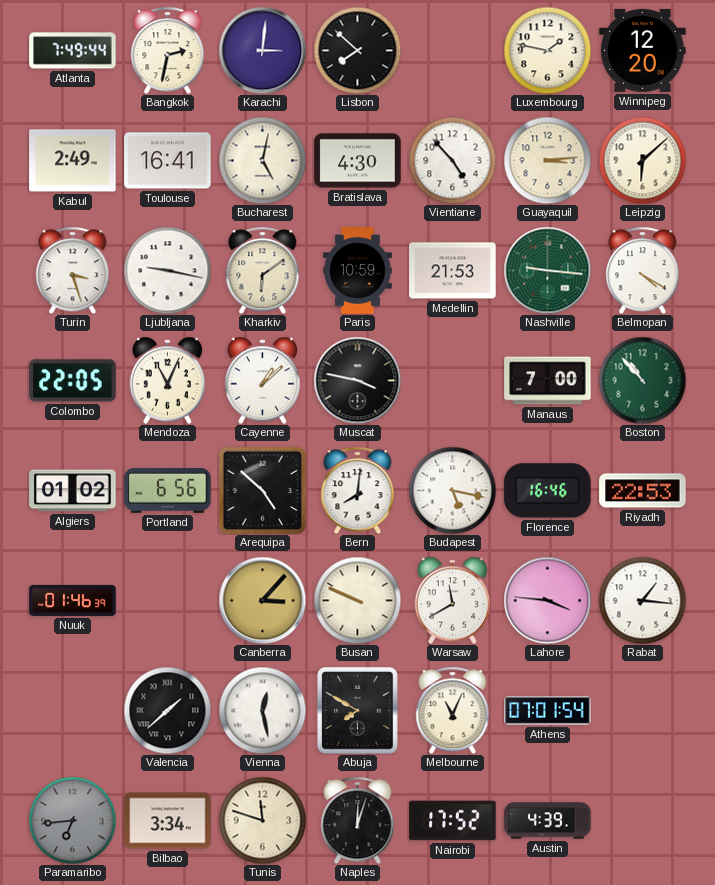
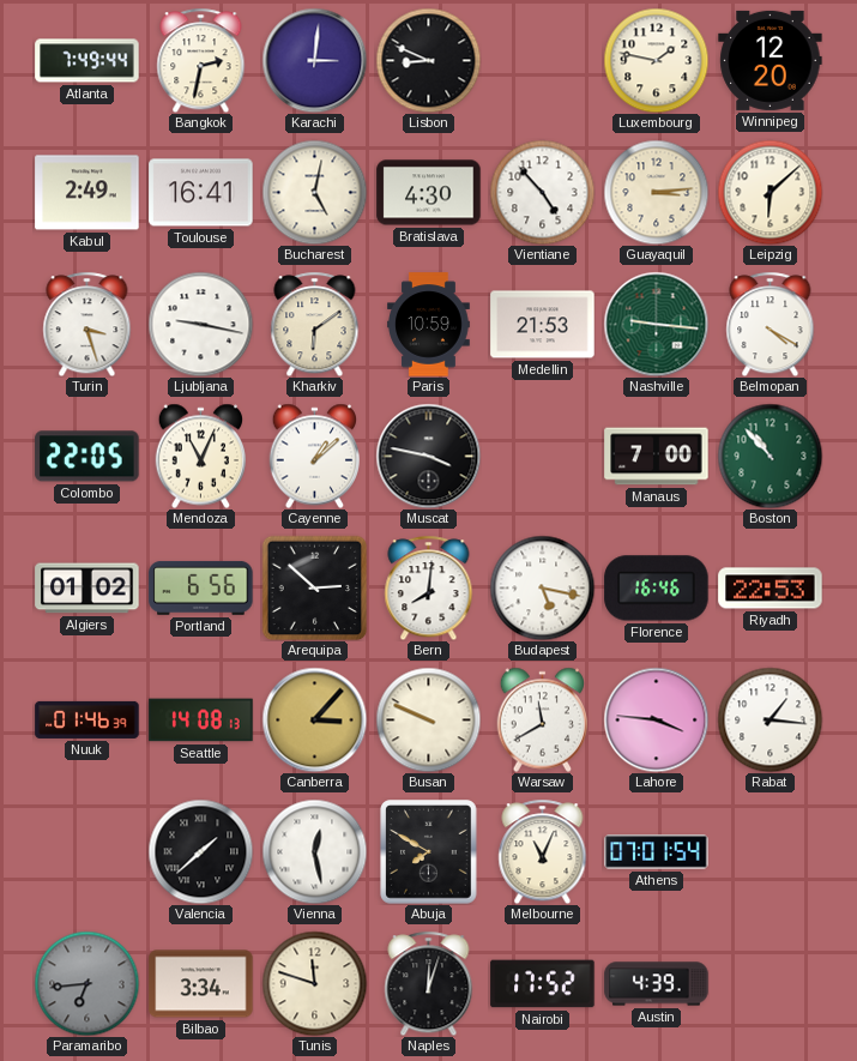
Lisbon: 7:52 -> 8:49 (428, 60)
Arequipa: 4:52 -> 2:52 (314, 587)
Seattle: none -> 14:08 (201, 721)
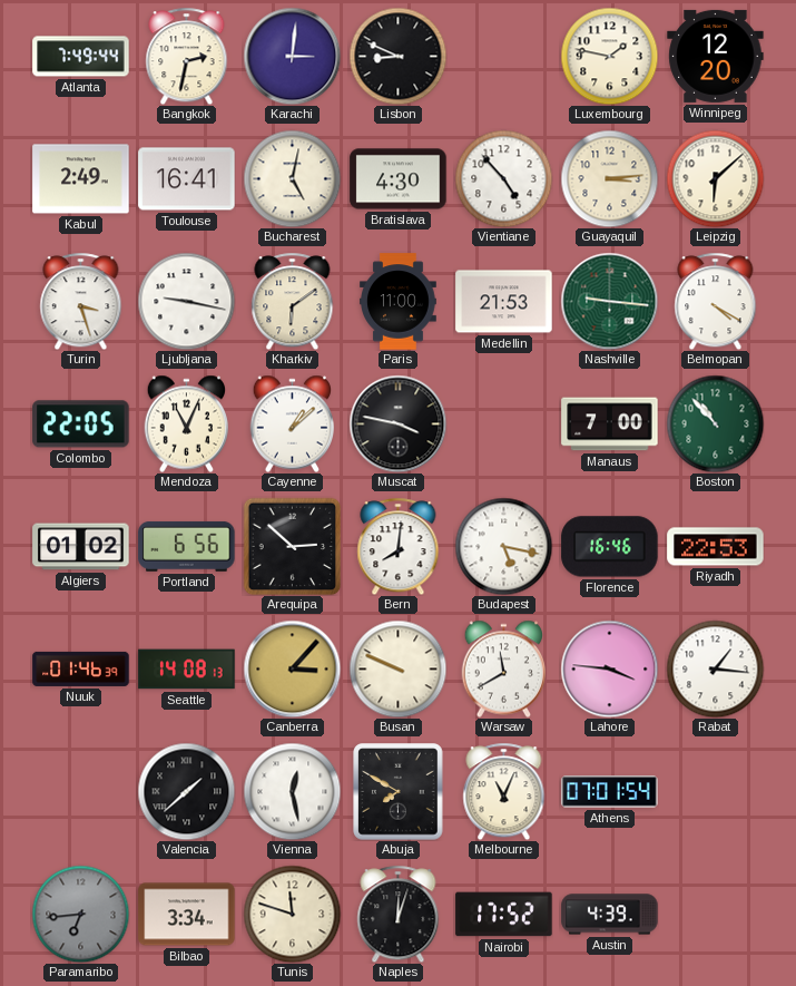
Paris: 10:59 -> 11:00 (399, 302)
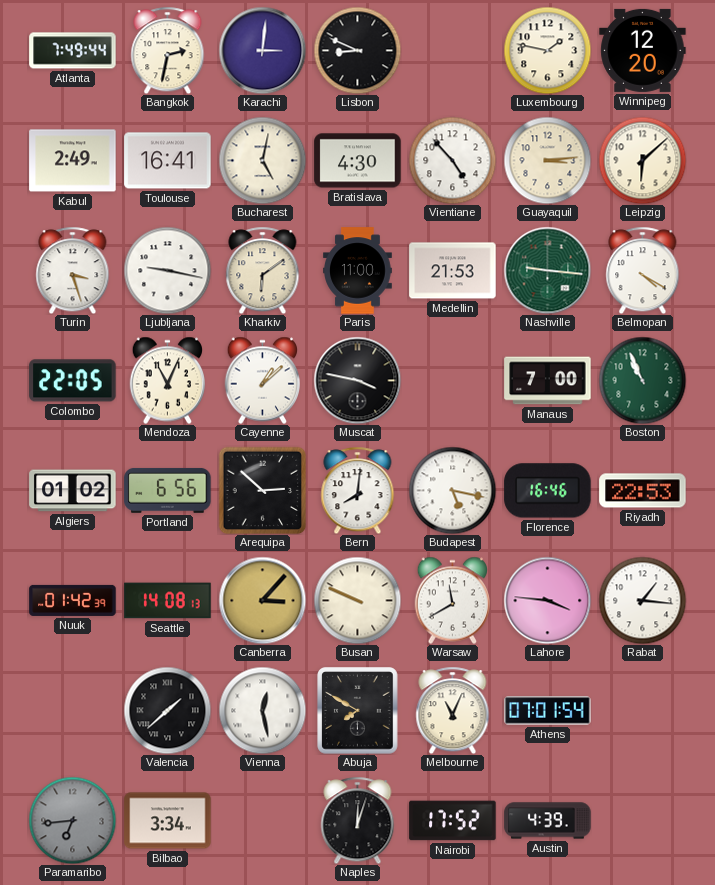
Boston: 10:53 -> 10:56 (642, 380)
Nuuk: 01:46 -> 01:42 (73, 600)
Tunis: 11:48 -> none (292, 914)
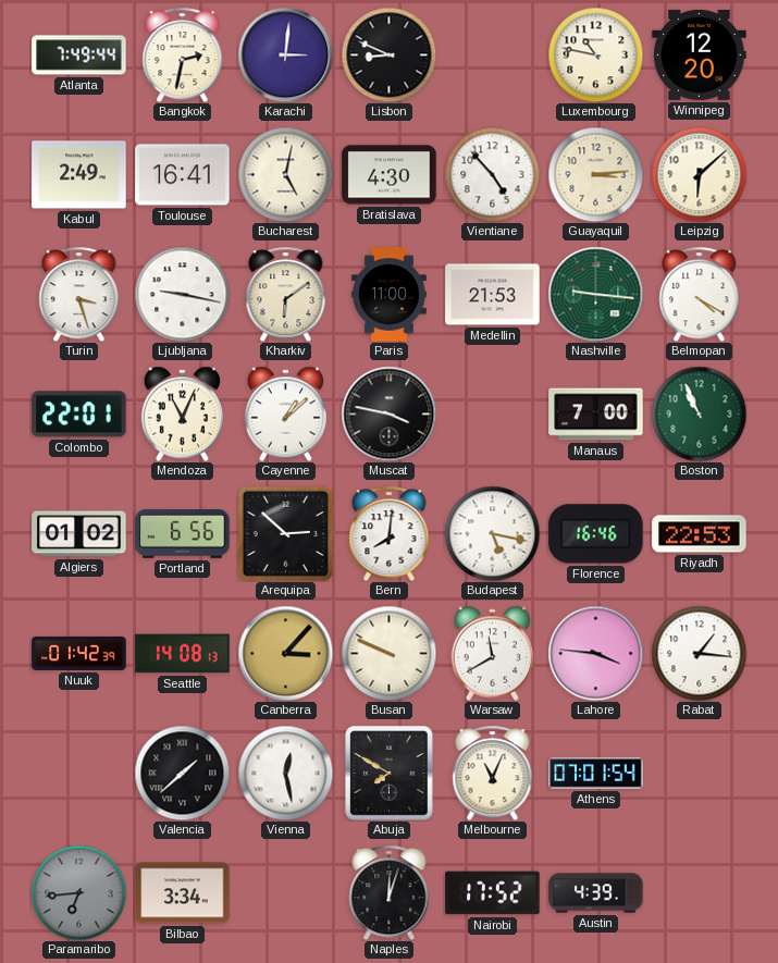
Luxembourg: 1:47 -> 10:47 (595, 54)
Colombo: 22:05 -> 22:01 (79, 415)
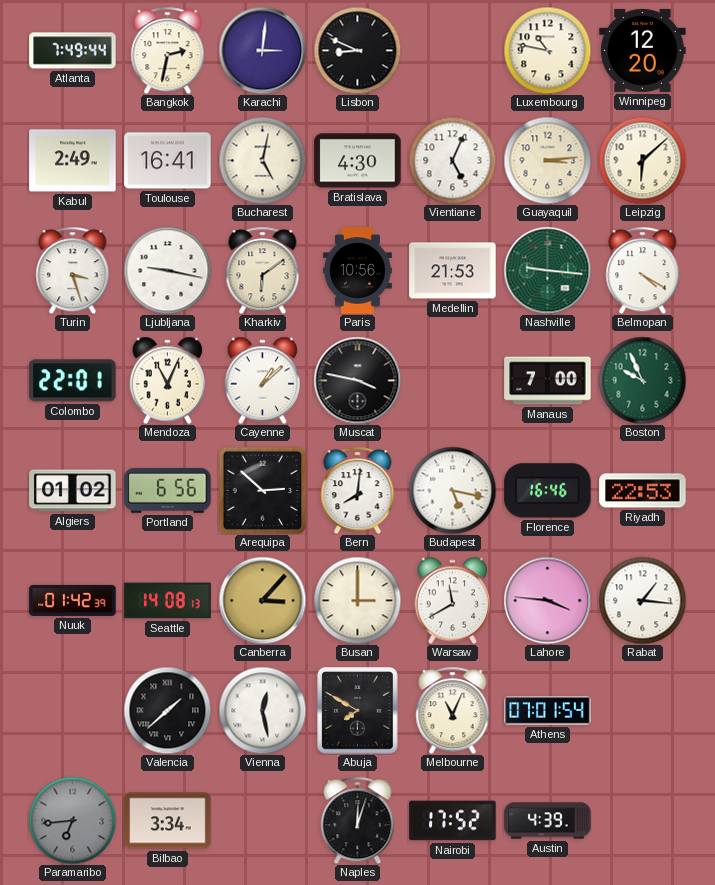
Vientiane: 4:53 -> 5:04 (452, 160)
Paris: 11:00 -> 10:56 (358, 271)
Boston: 10:56 -> 9:56 (642, 380)
Busan: 9:49 -> 3:00 (357, 600)
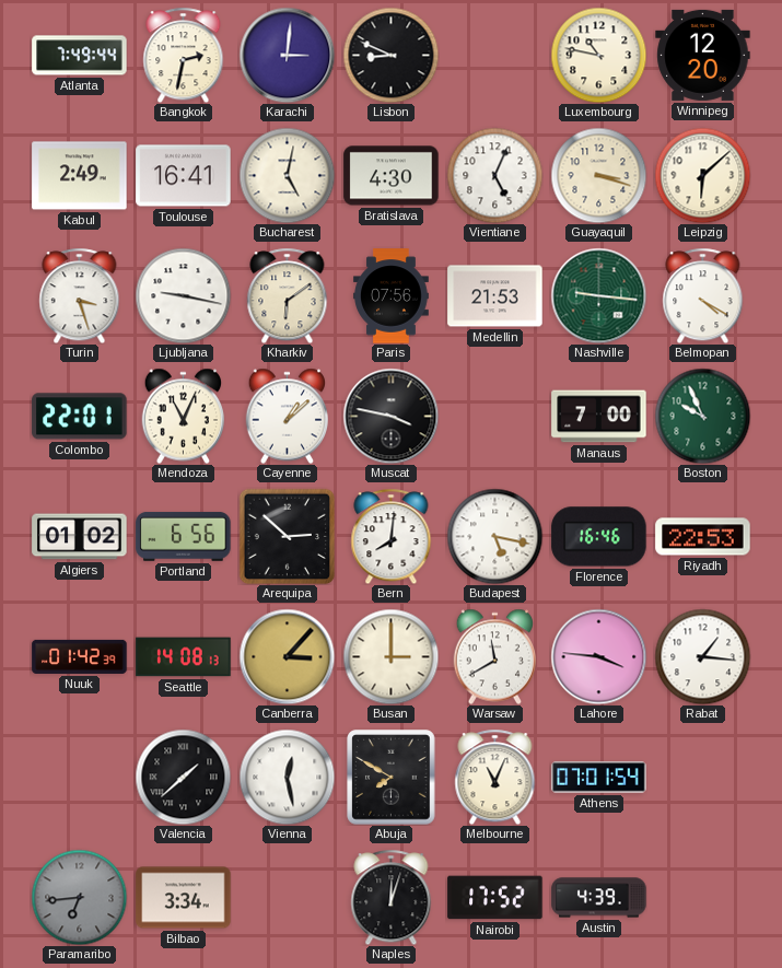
Guayaquil: 3:14 -> 3:18 (598, 175)
Paris: 10:56 -> 07:56 (392, 296)
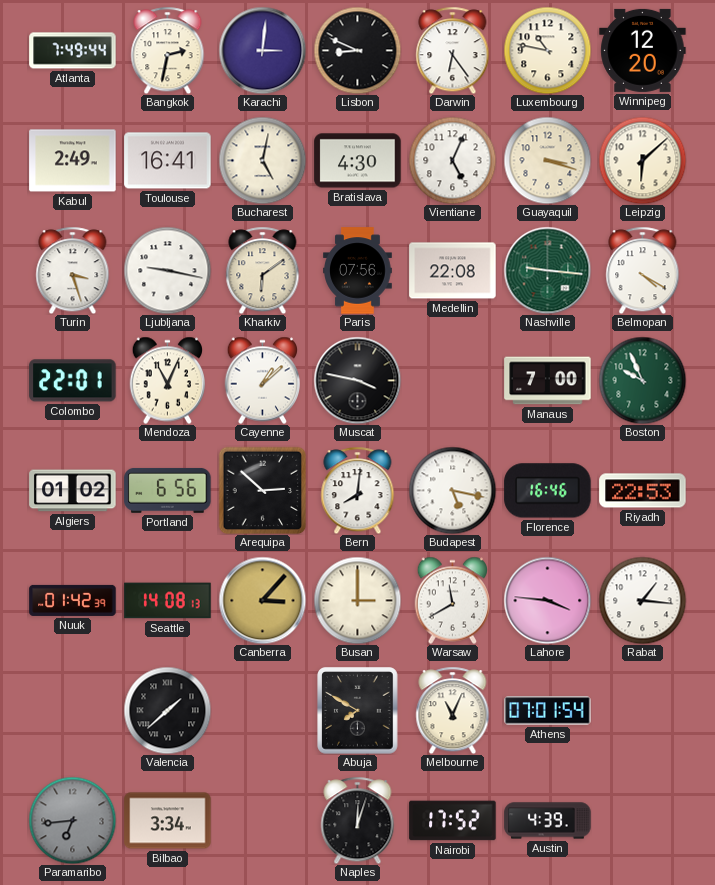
Darwin: none -> 6:24 (453, 50)
Medellin: 21:53 -> 22:08 (453, 271)
Vienna: 12:28 -> none (287, 777)
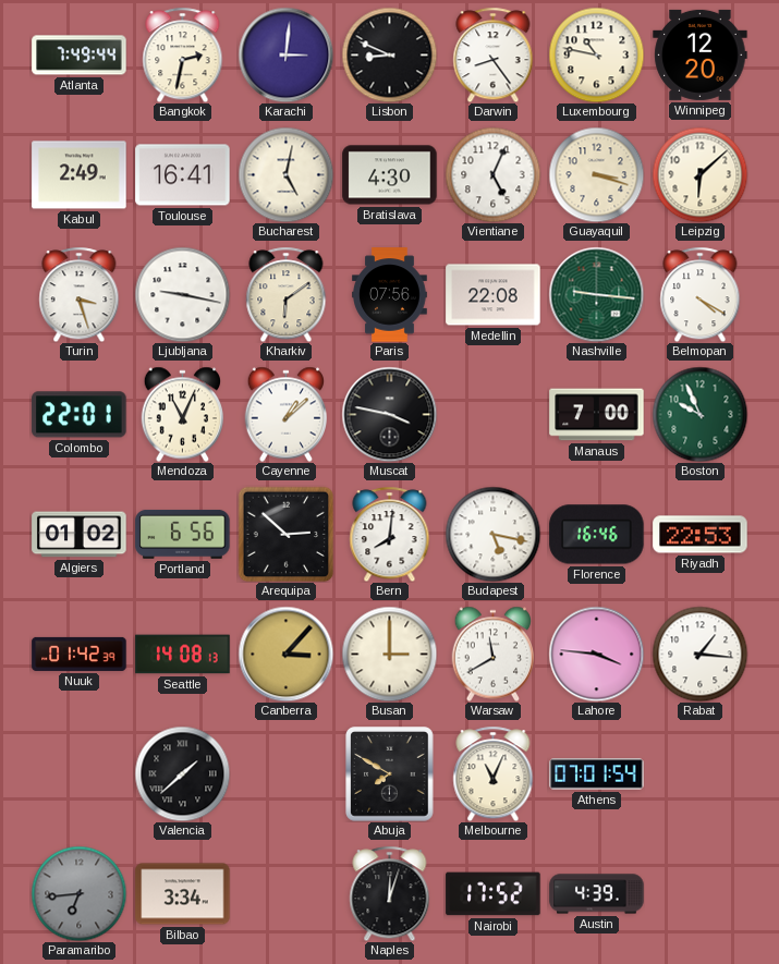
Darwin: 6:24 -> 8:24 (494, 54)
